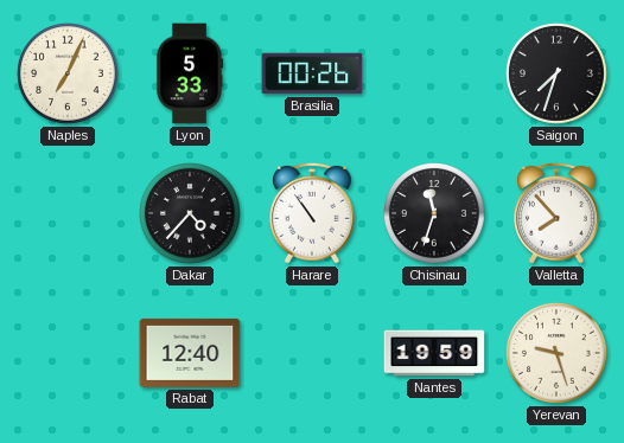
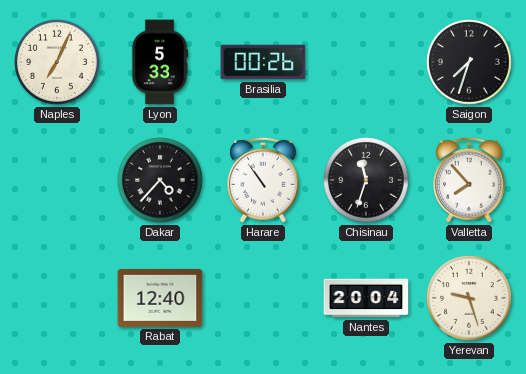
Nantes: 19:59 -> 20:04 (366, 298)
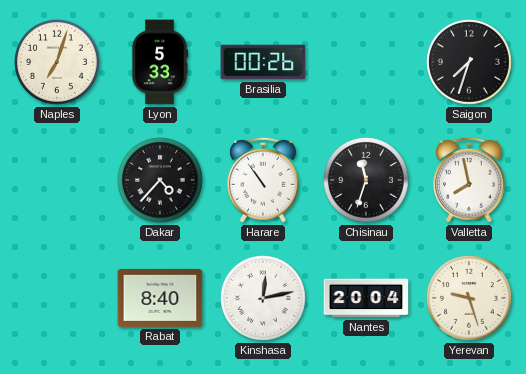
Naples: 7:04 -> 7:03 (58, 63)
Valletta: 7:53 -> 7:58 (470, 180)
Rabat: 12:40 -> 8:40 (160, 298)
Kinshasa: none -> 12:13 (264, 299)
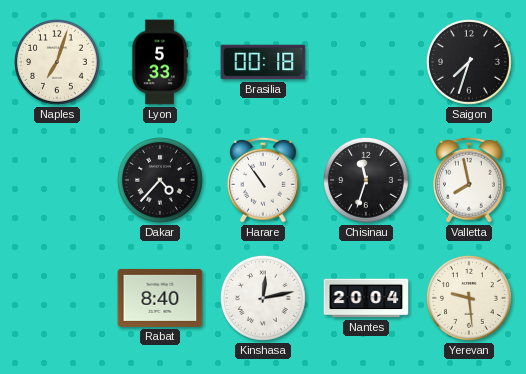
Brasilia: 00:26 -> 00:18 (263, 62)
Yerevan: 9:27 -> 9:29 (470, 299)
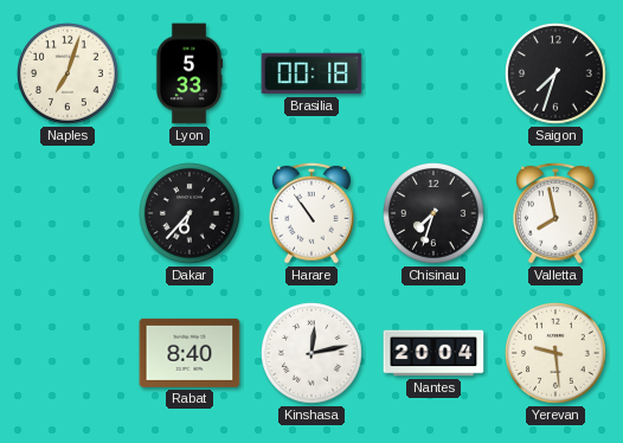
Dakar: 4:37 -> 6:37 (191, 214)
Chisinau: 11:33 -> 7:33 (435, 214)
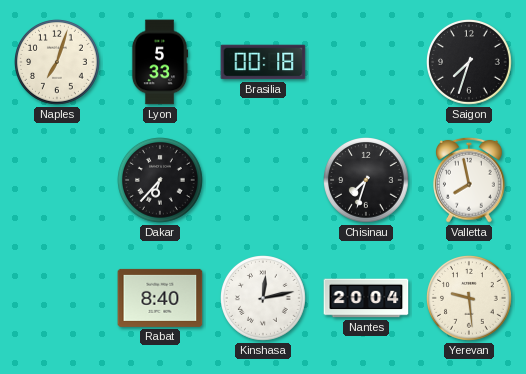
Harare: 10:54 -> none (313, 213)
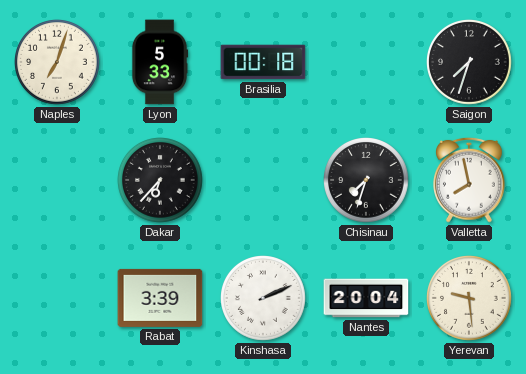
Rabat: 8:40 -> 3:39 (160, 298)
Kinshasa: 12:13 -> 2:11 (264, 299)
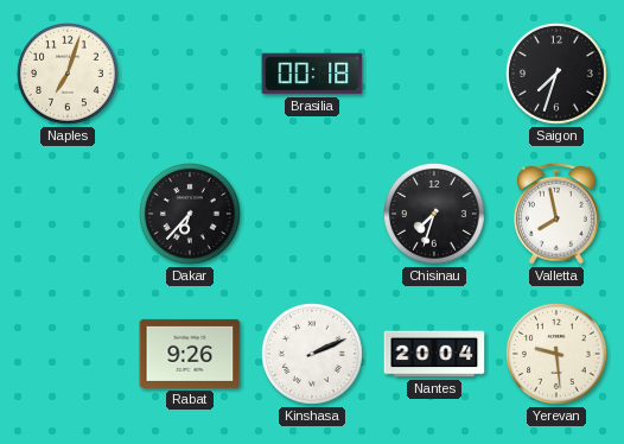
Lyon: 5:33 -> none (160, 62)
Rabat: 3:39 -> 9:26 (190, 354)
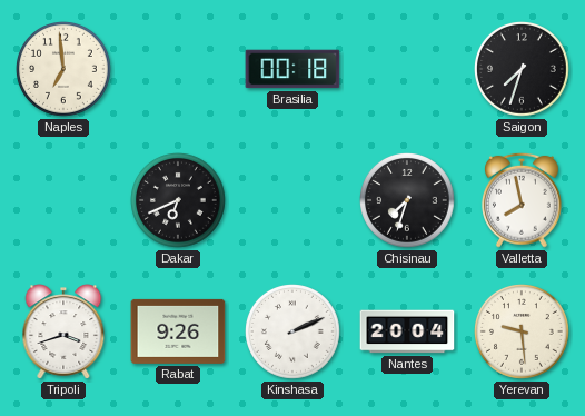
Naples: 7:03 -> 6:59 (65, 70)
Dakar: 6:37 -> 6:41 (179, 201)
Tripoli: none -> 3:42 (63, 331)
